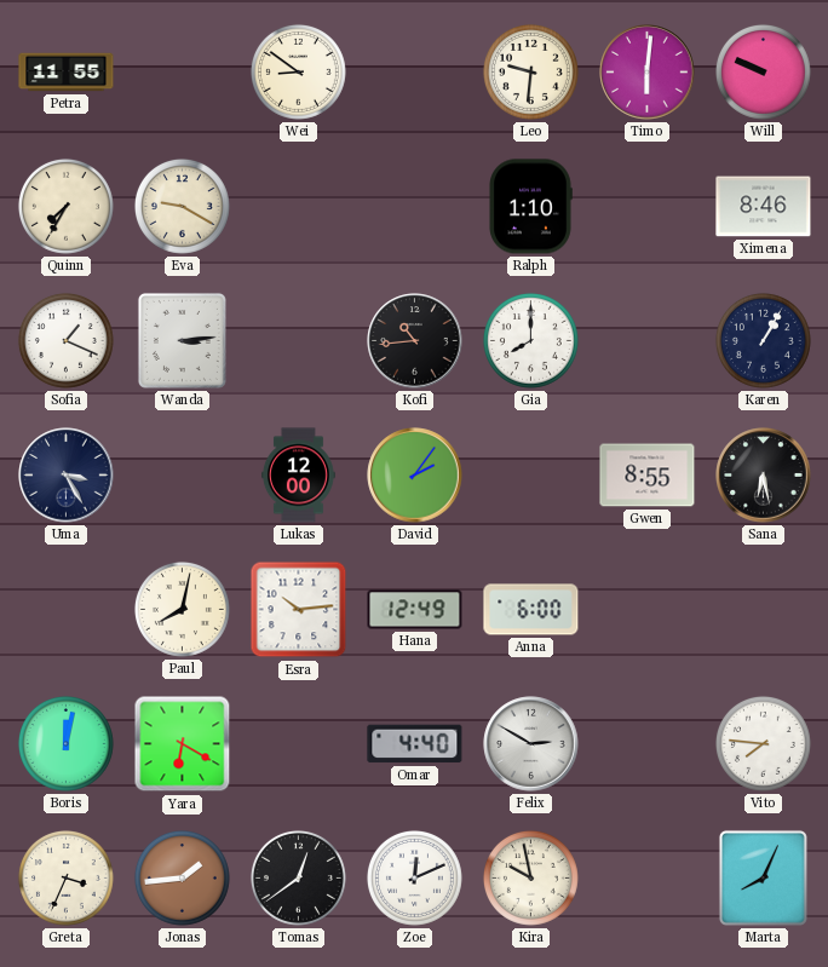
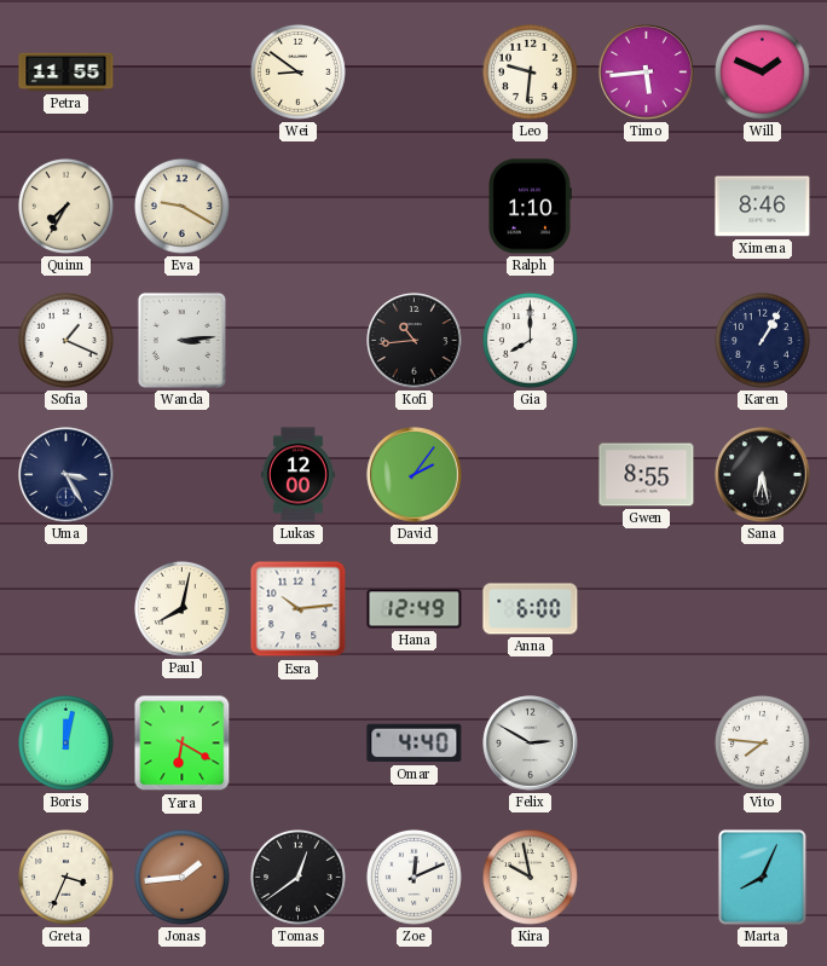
Timo: 6:01 -> 5:44 (647, 73)
Will: 9:49 -> 1:49 (762, 71)
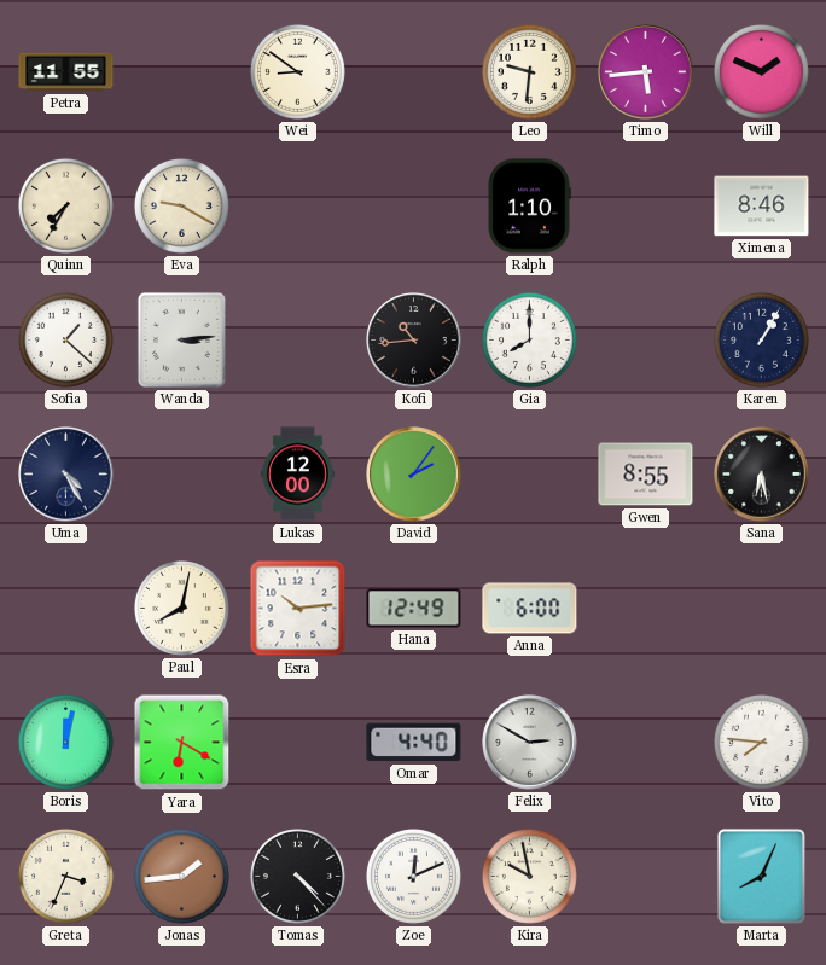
Sofia: 1:19 -> 1:22 (65, 339)
Uma: 3:25 -> 4:25 (66, 475)
Tomas: 12:39 -> 4:23 (297, 876)
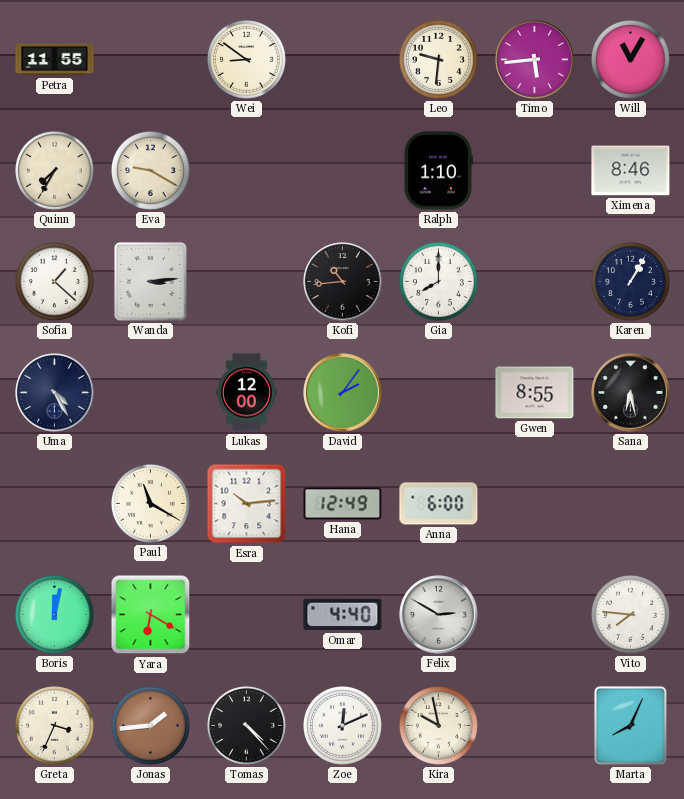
Will: 1:49 -> 11:05 (630, 59)
Paul: 8:02 -> 11:20 (150, 503)
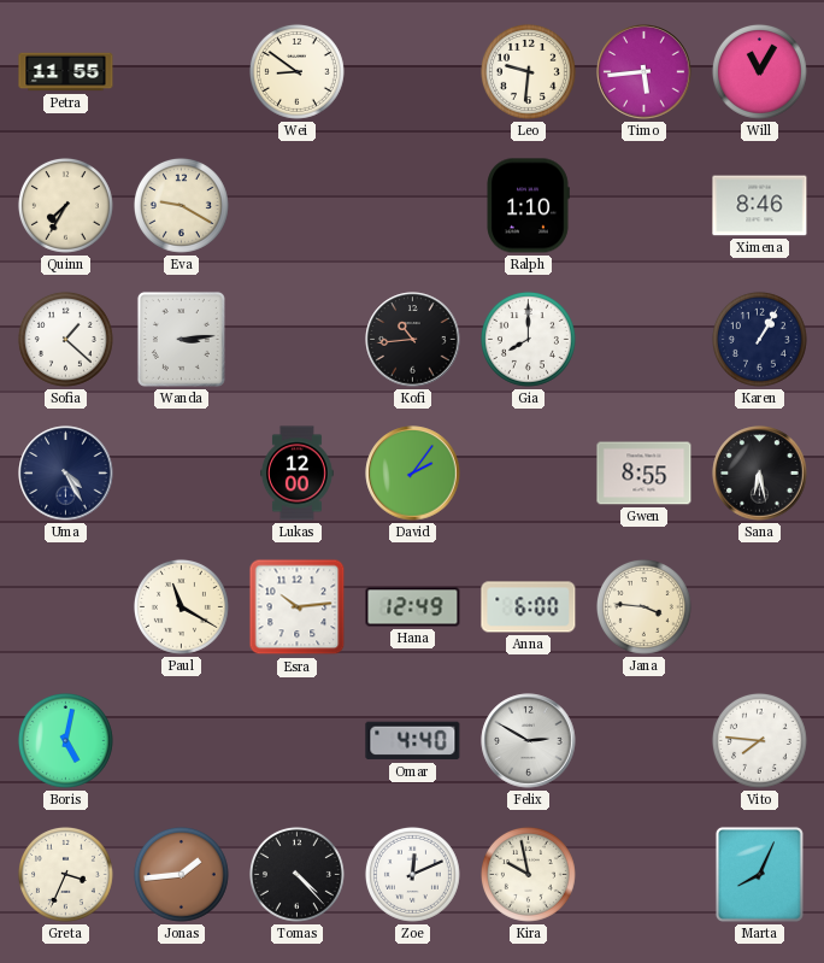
Jana: none -> 3:46 (643, 606)
Boris: 12:02 -> 5:02 (65, 740)
Yara: 6:20 -> none (151, 615)
